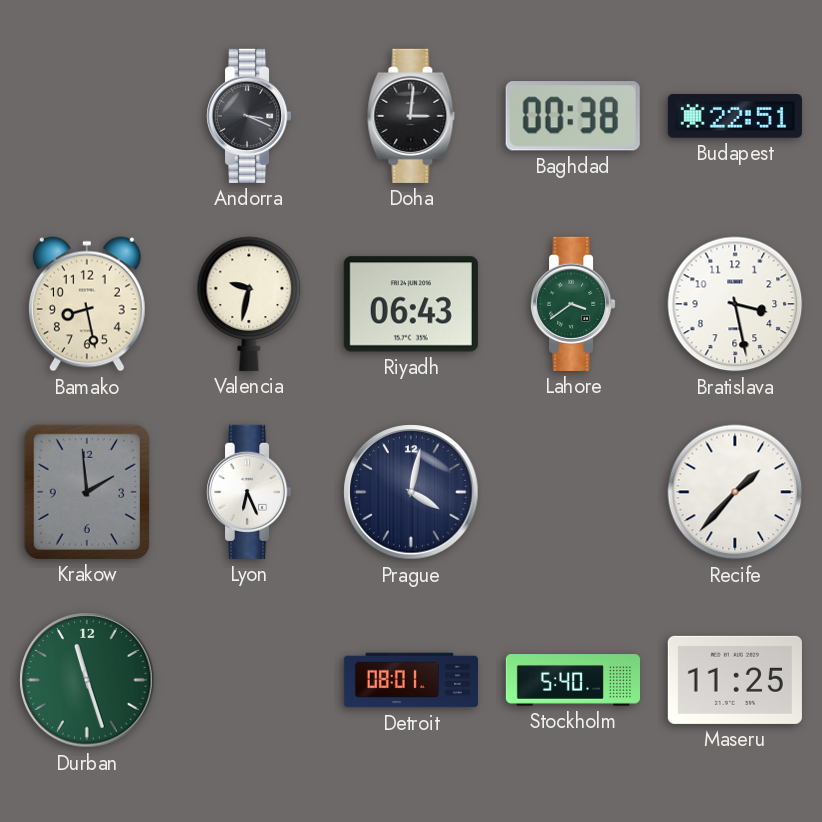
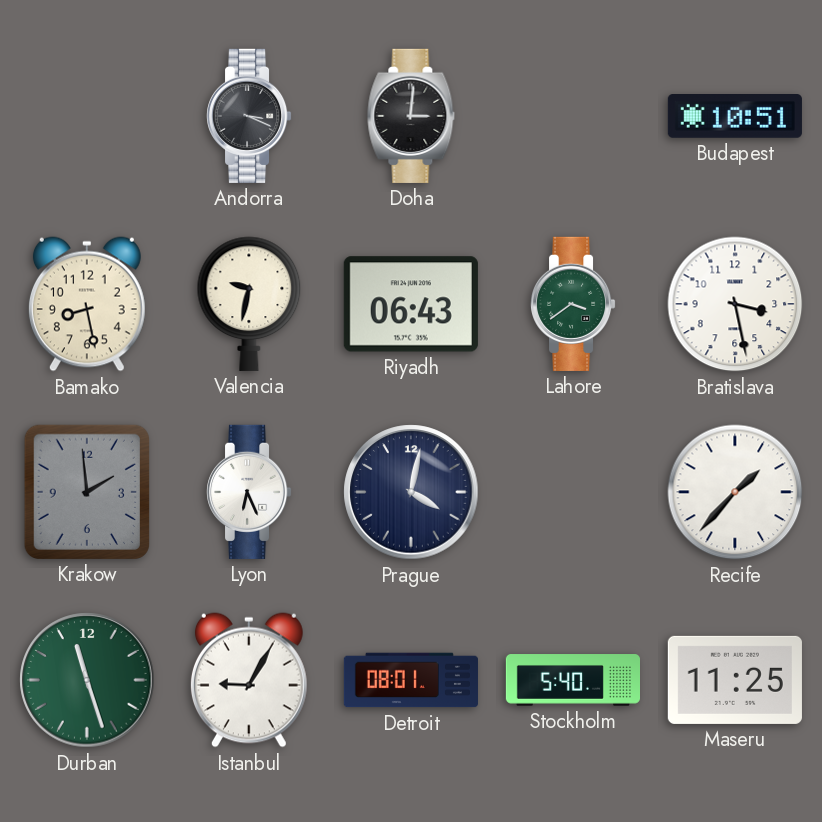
Baghdad: 00:38 -> none (573, 116)
Budapest: 22:51 -> 10:51 (735, 117)
Istanbul: none -> 9:05 (249, 680)
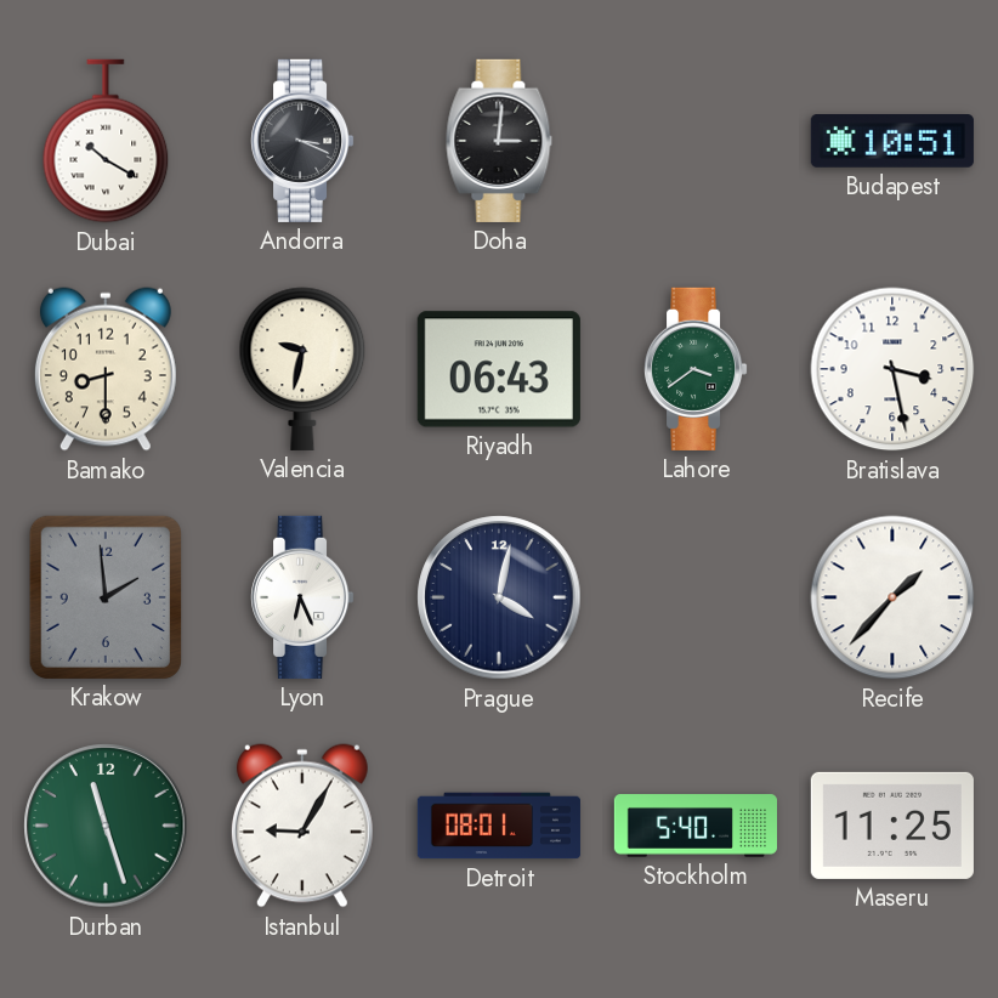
Dubai: none -> 10:20 (106, 141)
Bamako: 8:28 -> 8:30 (106, 369)
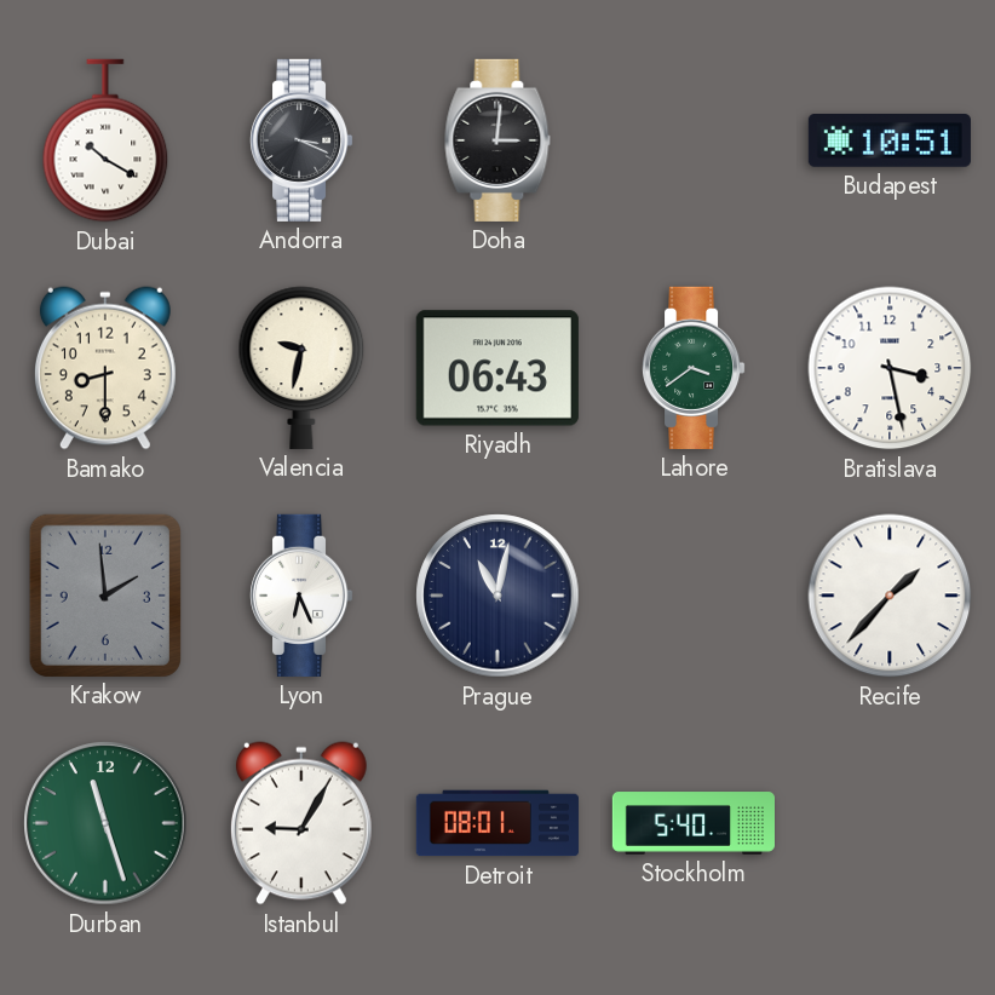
Prague: 4:02 -> 11:02 (497, 596)
Maseru: 11:25 -> none (892, 826)
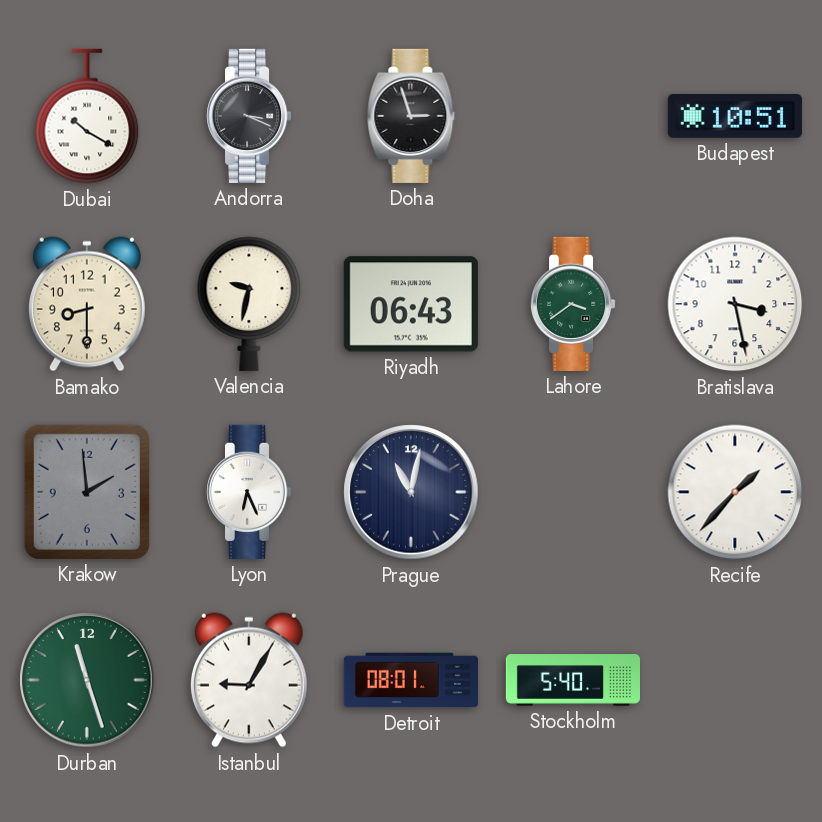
Doha: 3:01 -> 2:57 (411, 116)
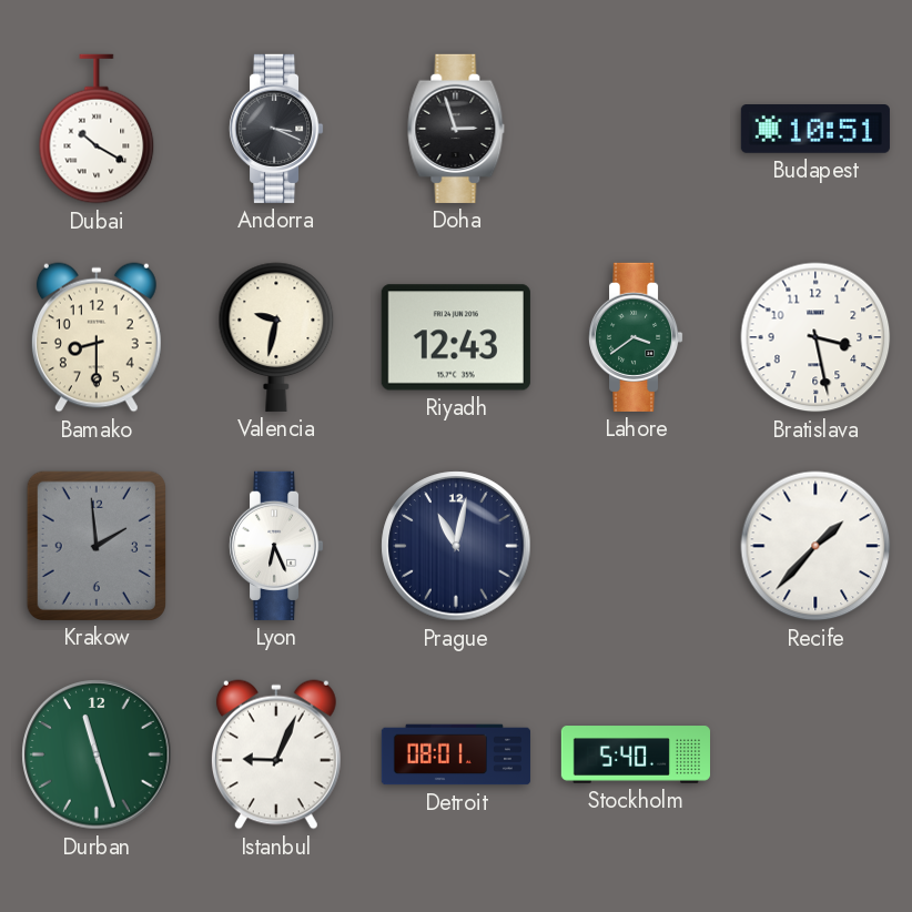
Riyadh: 06:43 -> 12:43 (456, 337)
Istanbul: 9:05 -> 9:04 (276, 754)
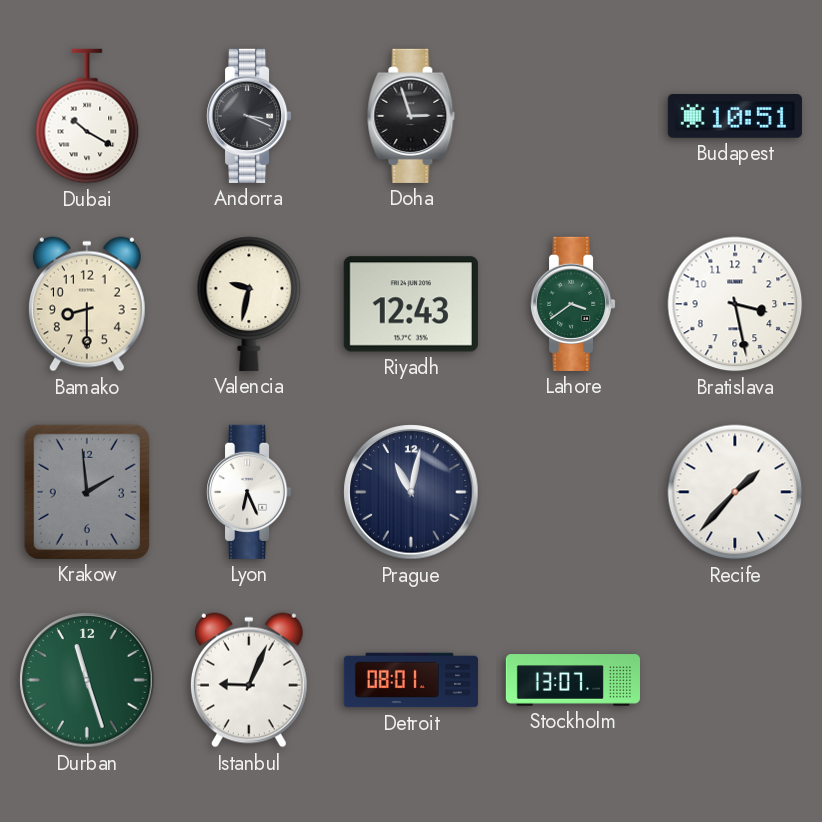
Stockholm: 5:40 -> 13:07 (572, 680)
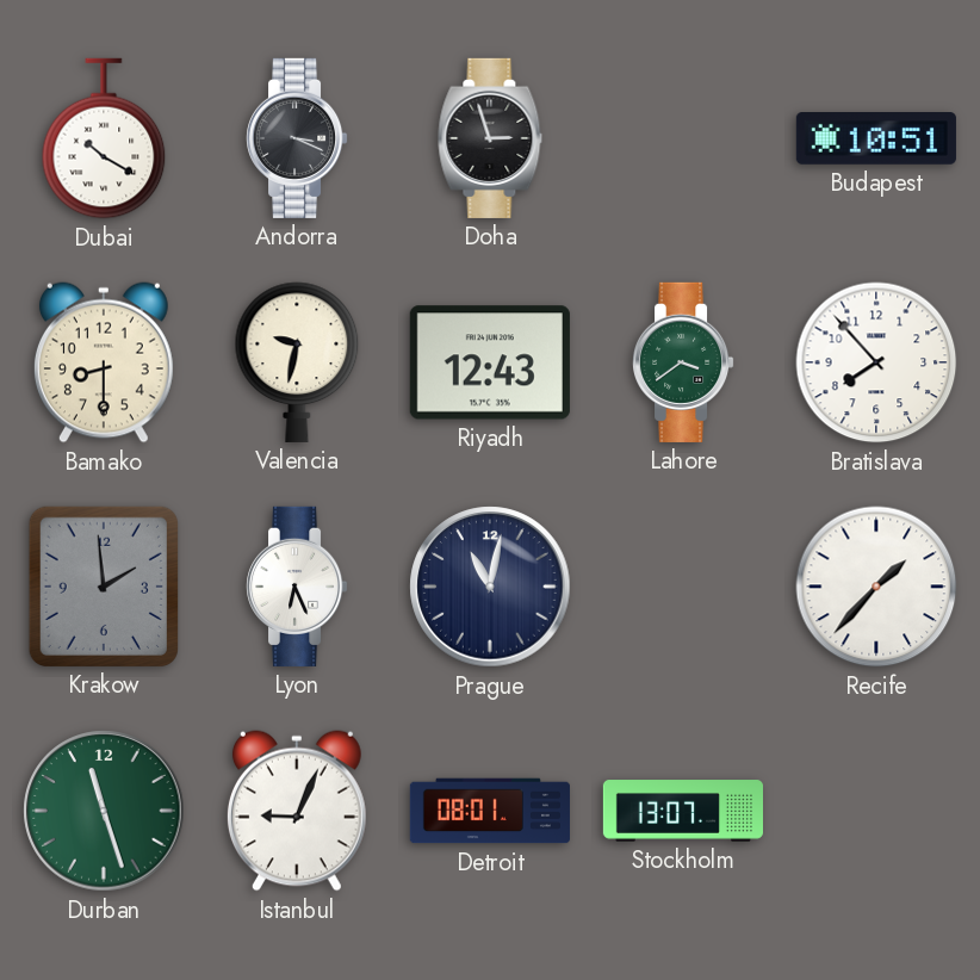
Bratislava: 3:28 -> 7:53 (876, 362)
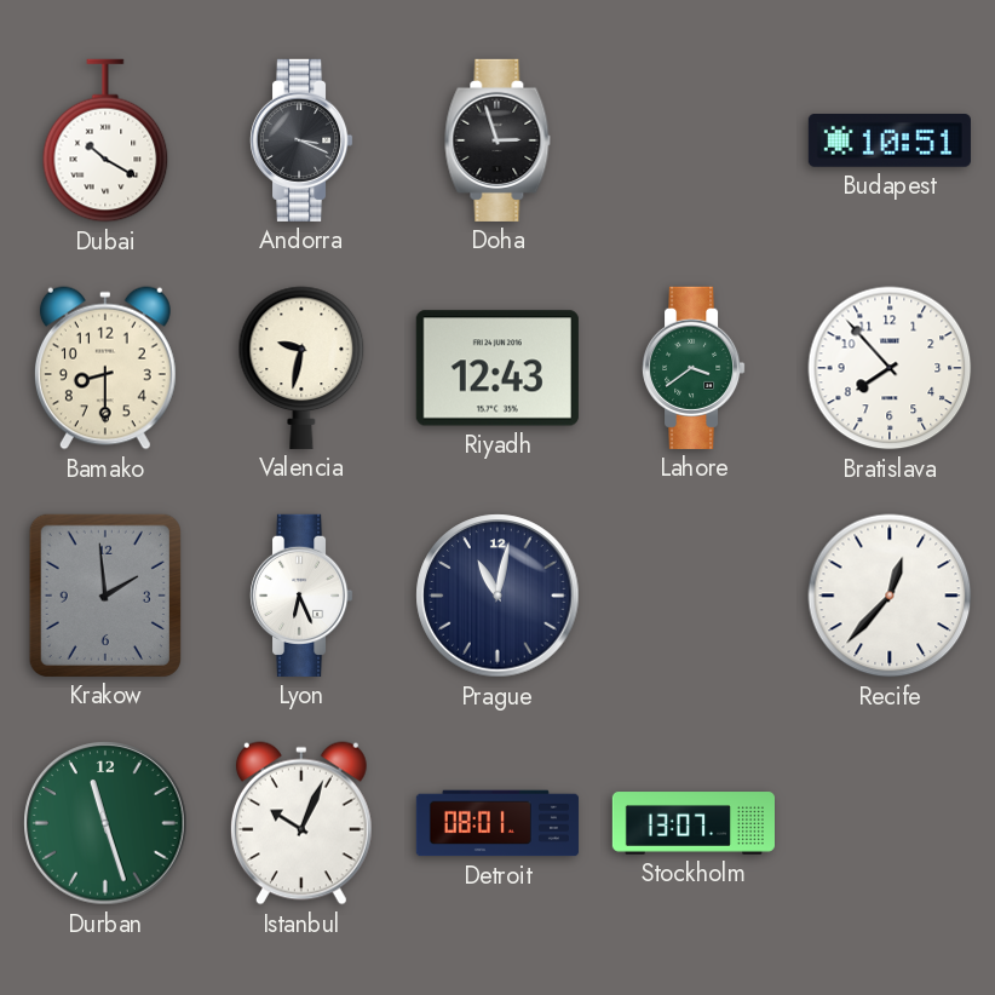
Recife: 1:37 -> 12:37 (890, 596)
Istanbul: 9:04 -> 10:04 (301, 823)
